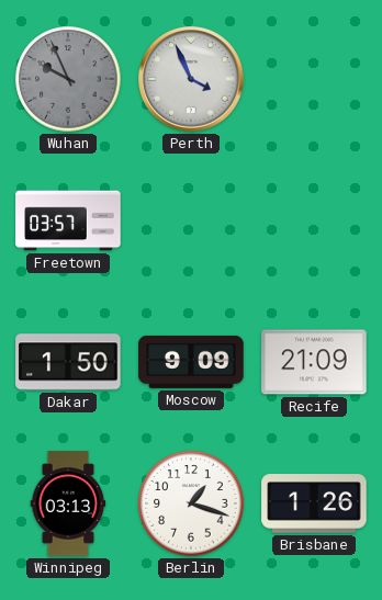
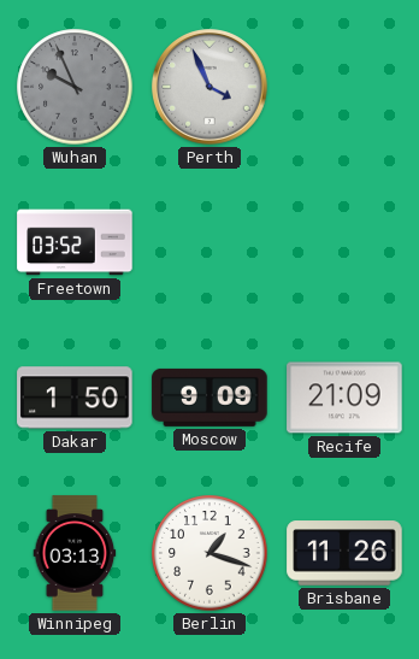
Freetown: 03:57 -> 03:52 (75, 242)
Brisbane: 1:26 -> 11:26 (344, 553)
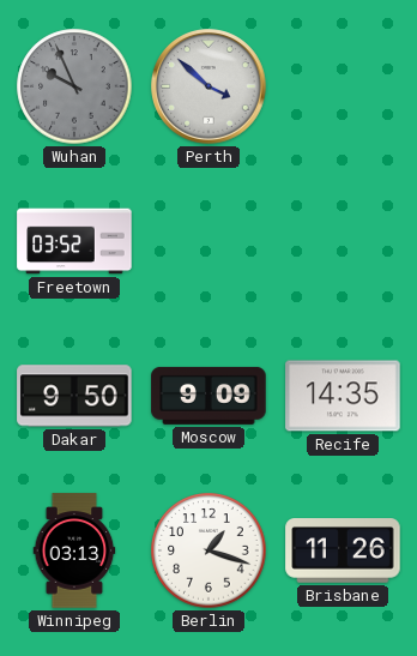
Perth: 3:56 -> 3:52 (208, 86)
Dakar: 1:50 -> 9:50 (74, 396)
Recife: 21:09 -> 14:35 (343, 396)
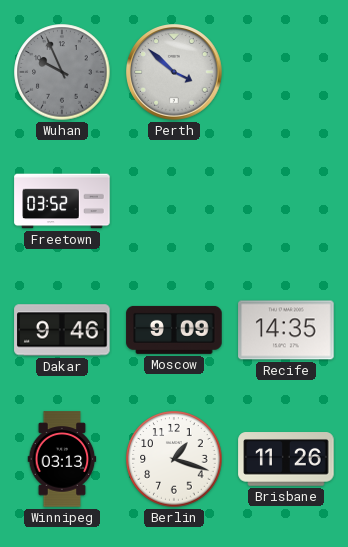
Dakar: 9:50 -> 9:46 (62, 330)
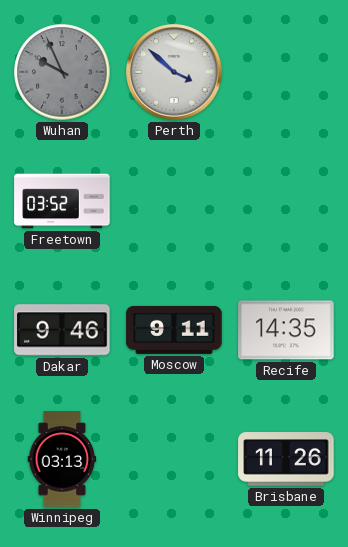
Moscow: 9:09 -> 9:11 (174, 330)
Berlin: 1:18 -> none (174, 459)
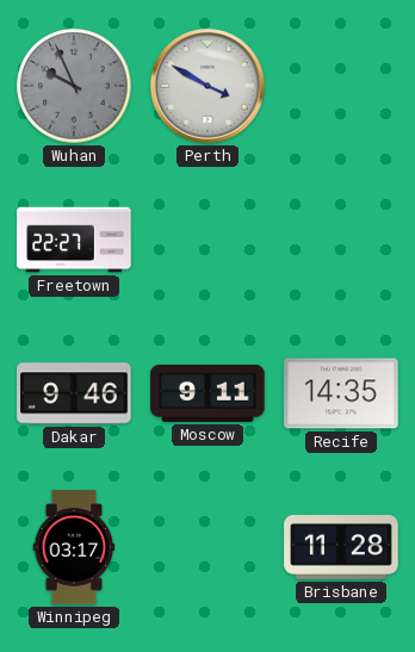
Perth: 3:52 -> 3:50 (207, 86)
Freetown: 03:52 -> 22:27 (74, 240)
Winnipeg: 03:13 -> 03:17 (74, 547)
Brisbane: 11:26 -> 11:28 (341, 547)
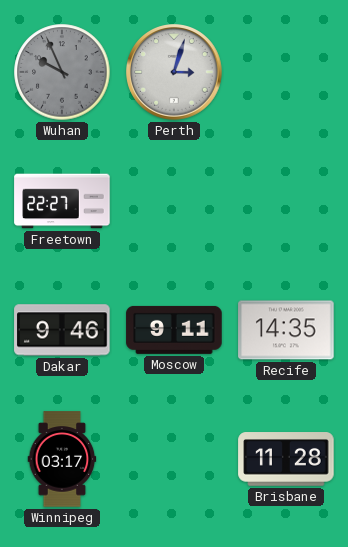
Perth: 3:50 -> 3:03 (174, 72)
